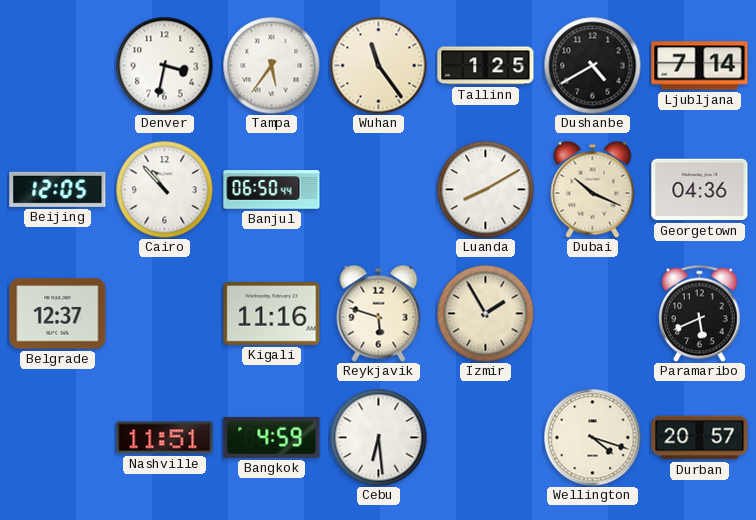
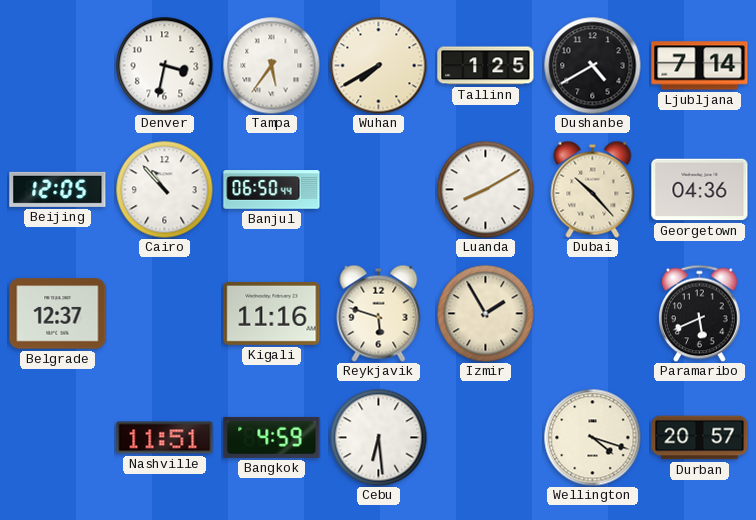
Wuhan: 11:24 -> 7:40 (378, 65)
Dubai: 10:19 -> 10:23 (593, 189)
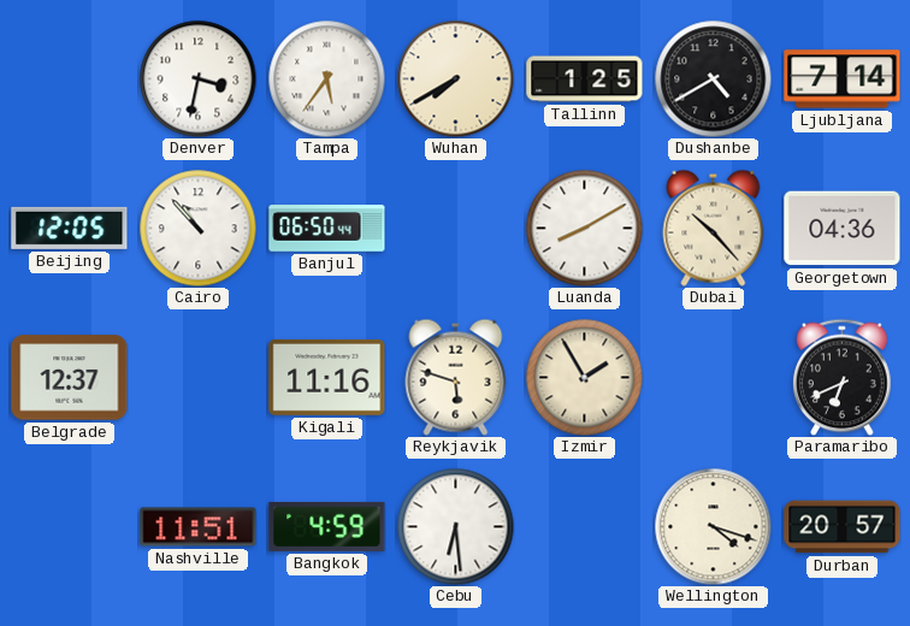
Paramaribo: 5:41 -> 6:41 (843, 377)
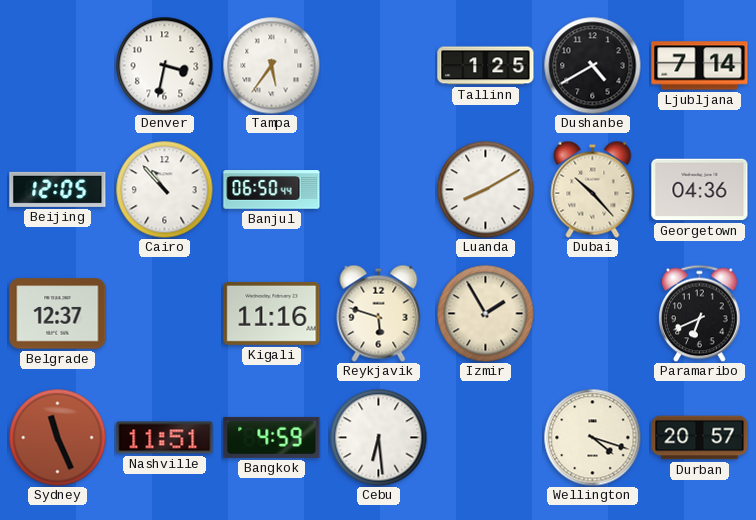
Wuhan: 7:40 -> none (455, 78)
Sydney: none -> 11:26 (57, 437)
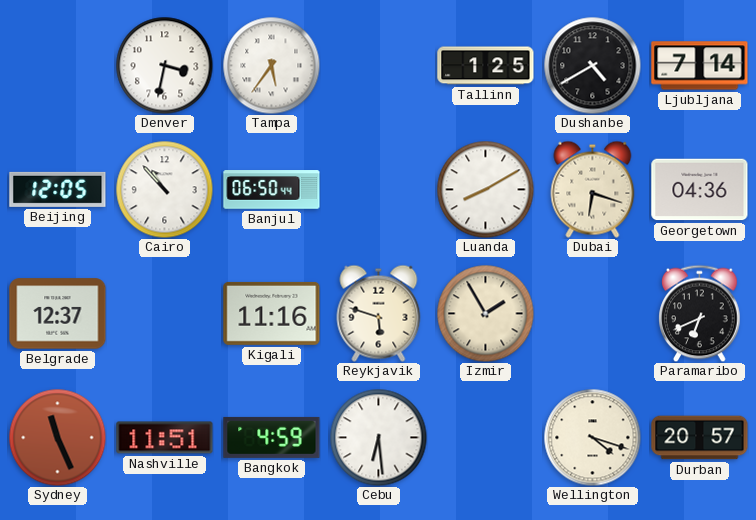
Dubai: 10:23 -> 6:18 (593, 189)
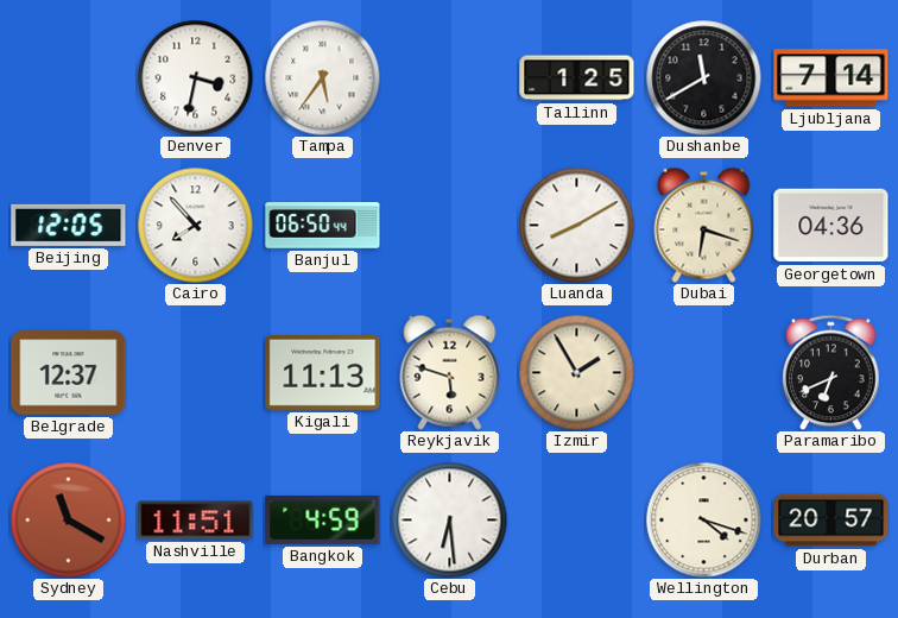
Dushanbe: 4:40 -> 11:40 (703, 77)
Cairo: 10:53 -> 7:53 (195, 225)
Kigali: 11:16 -> 11:13 (323, 372)
Sydney: 11:26 -> 11:20 (68, 519)
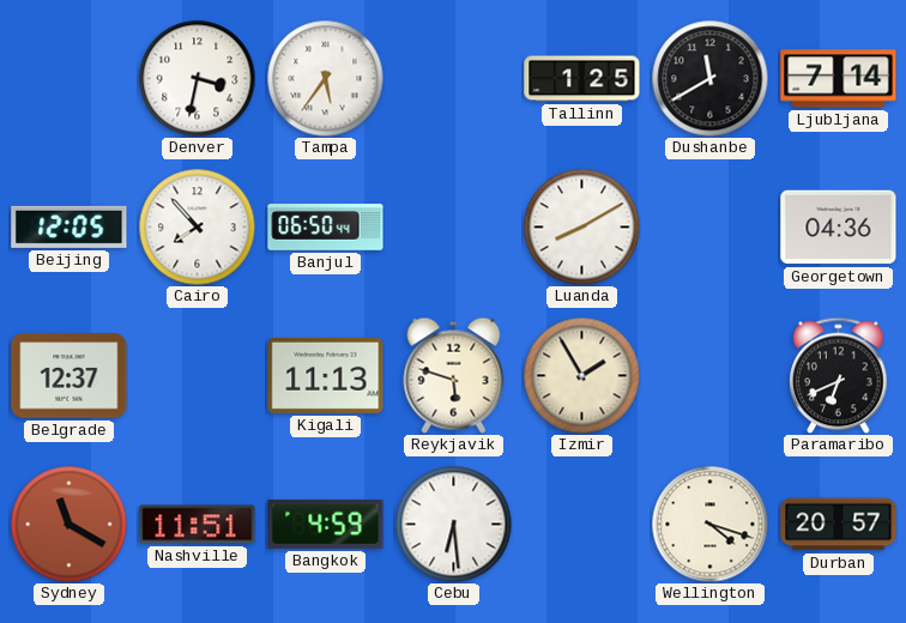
Dubai: 6:18 -> none (704, 225)
